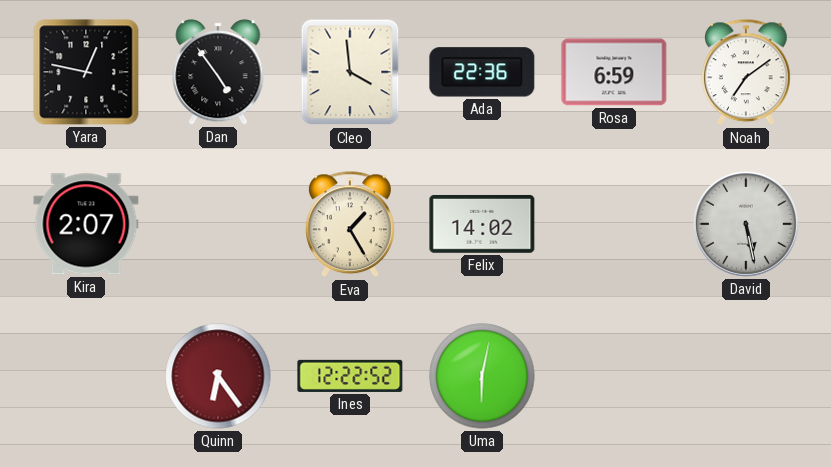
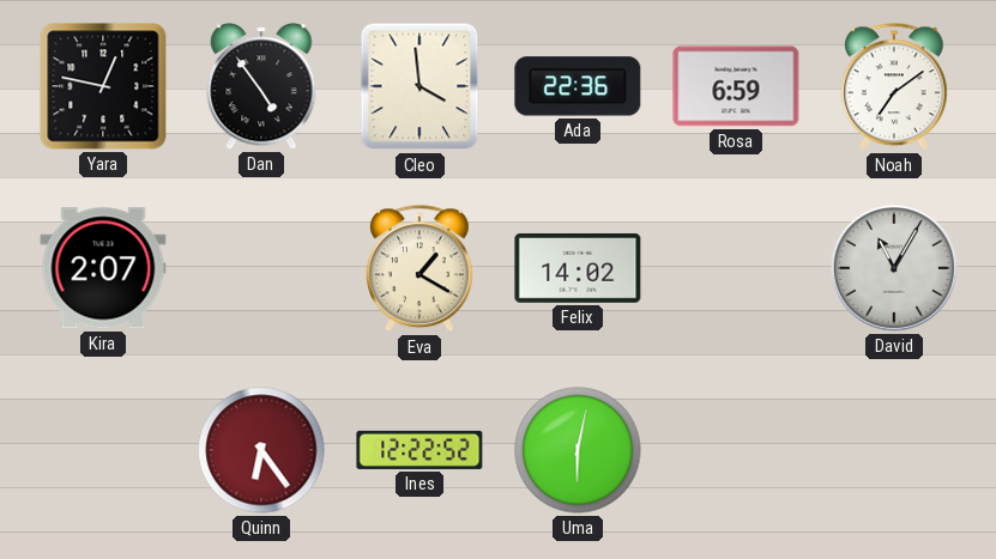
Eva: 1:25 -> 1:20 (421, 269)
David: 5:28 -> 11:05 (894, 268)
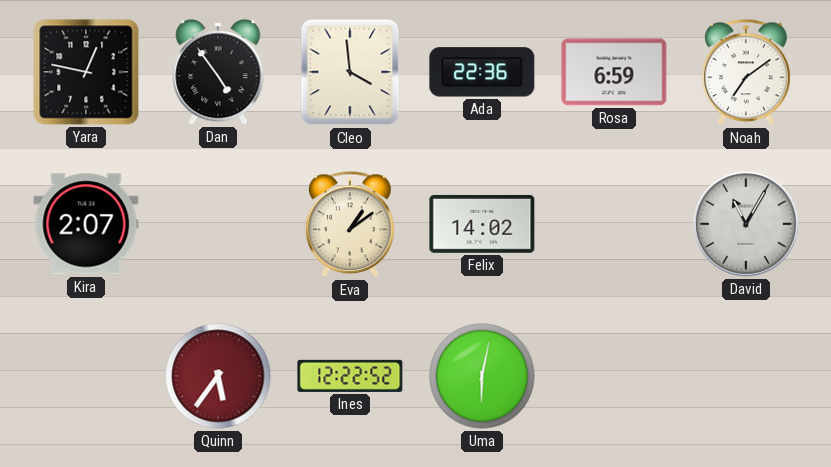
Eva: 1:20 -> 1:09 (351, 225)
Quinn: 6:24 -> 5:36 (218, 376)
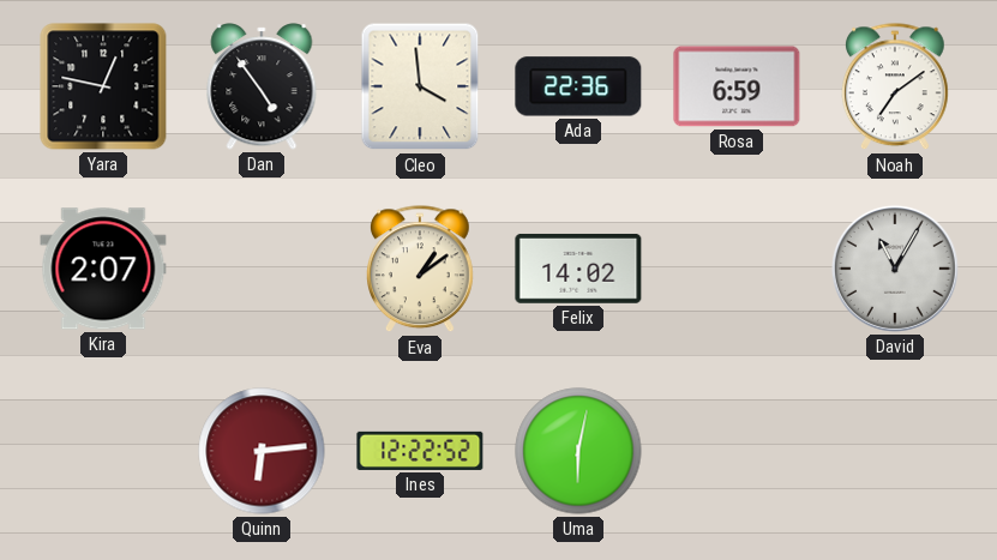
Quinn: 5:36 -> 6:14 (262, 451)
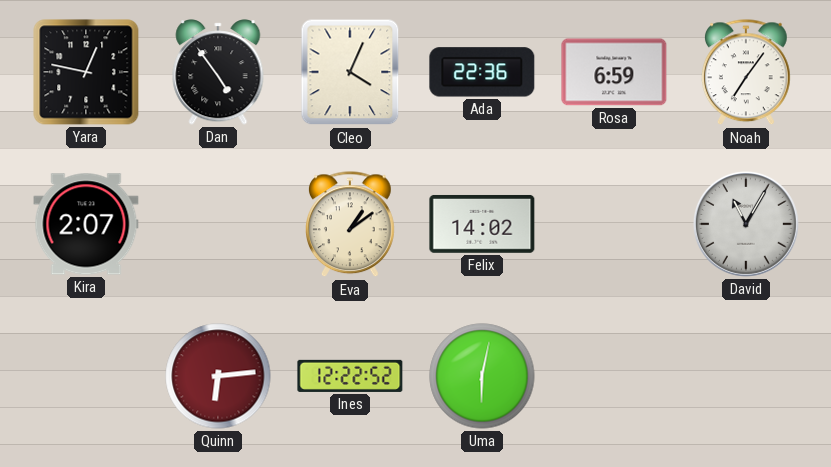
Cleo: 3:59 -> 4:04 (350, 72)
Noah: 7:09 -> 7:06 (747, 73)
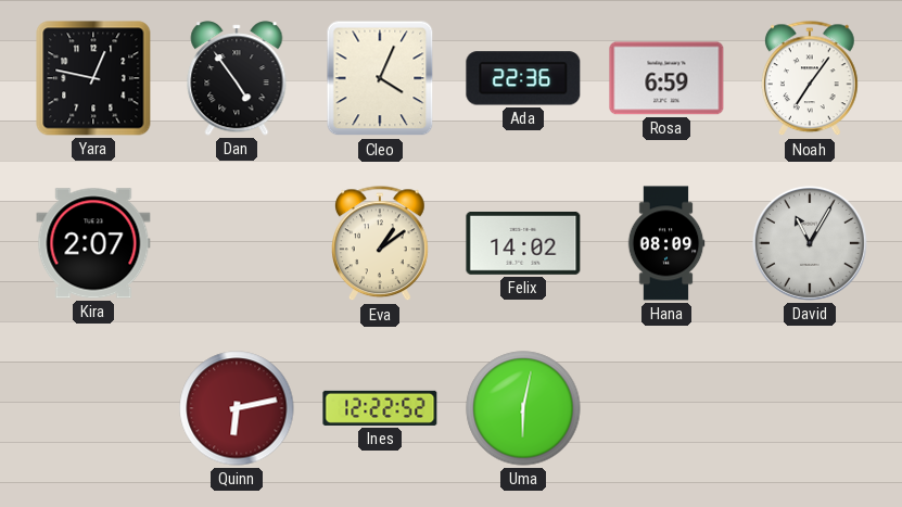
Hana: none -> 08:09 (666, 243)
Quinn: 6:14 -> 6:13 (237, 408)
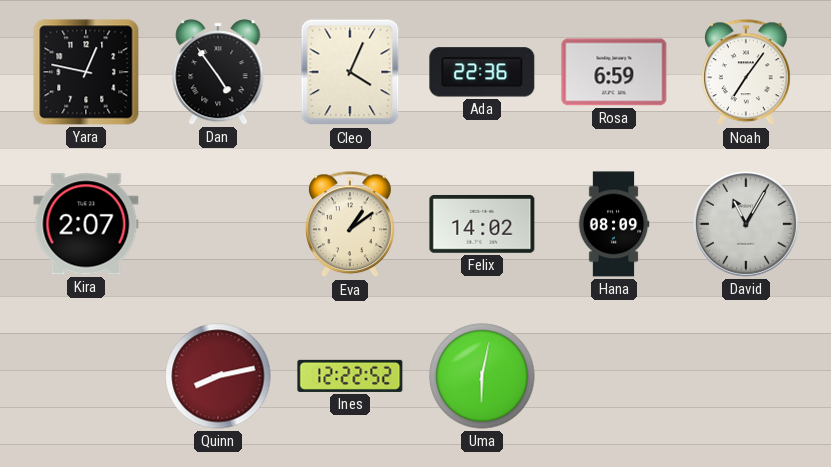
Quinn: 6:13 -> 8:13 (218, 376)
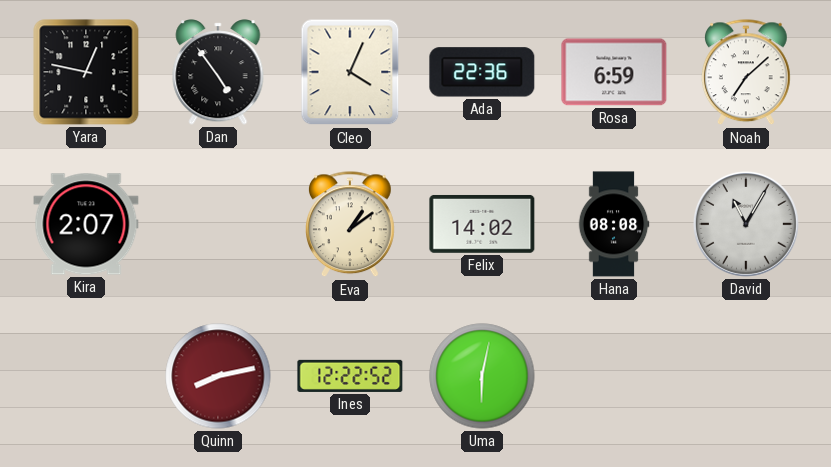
Noah: 7:06 -> 7:08 (747, 73)
Hana: 08:09 -> 08:08 (614, 224)
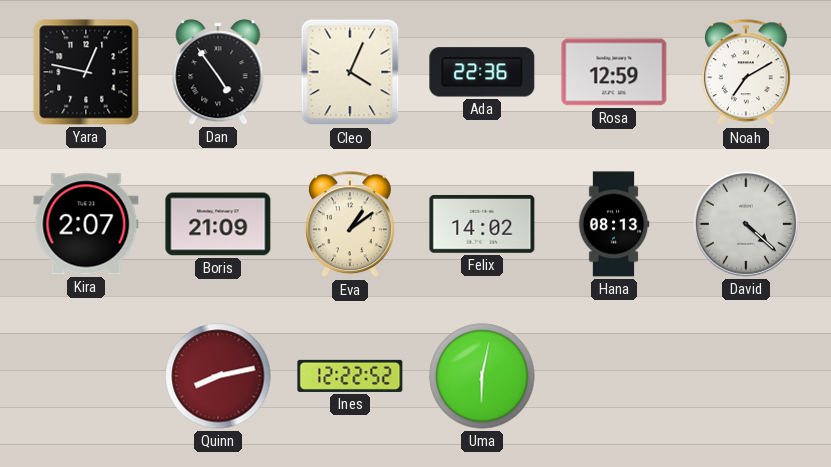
Rosa: 6:59 -> 12:59 (614, 72)
Noah: 7:08 -> 7:10 (747, 73)
Boris: none -> 21:09 (218, 224)
Hana: 08:08 -> 08:13 (614, 224)
David: 11:05 -> 4:22 (746, 224)
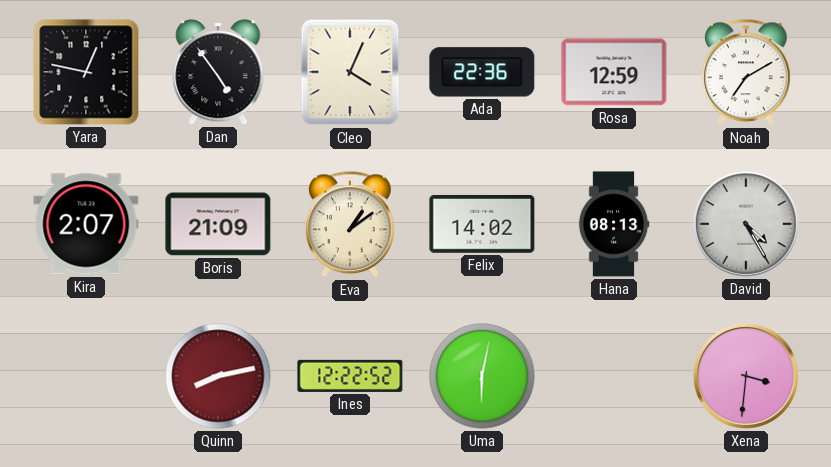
David: 4:22 -> 4:25 (746, 224)
Xena: none -> 3:31 (746, 376)
